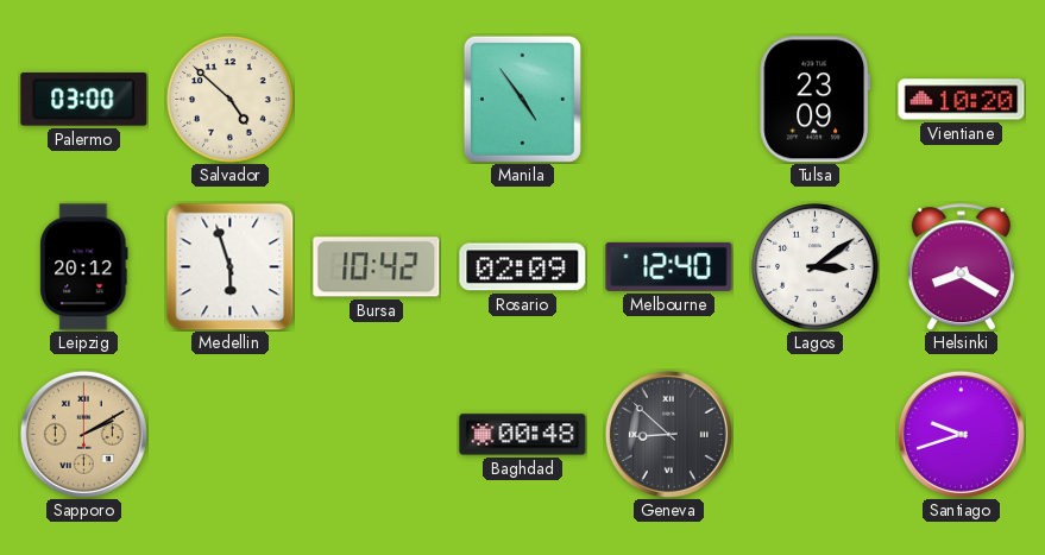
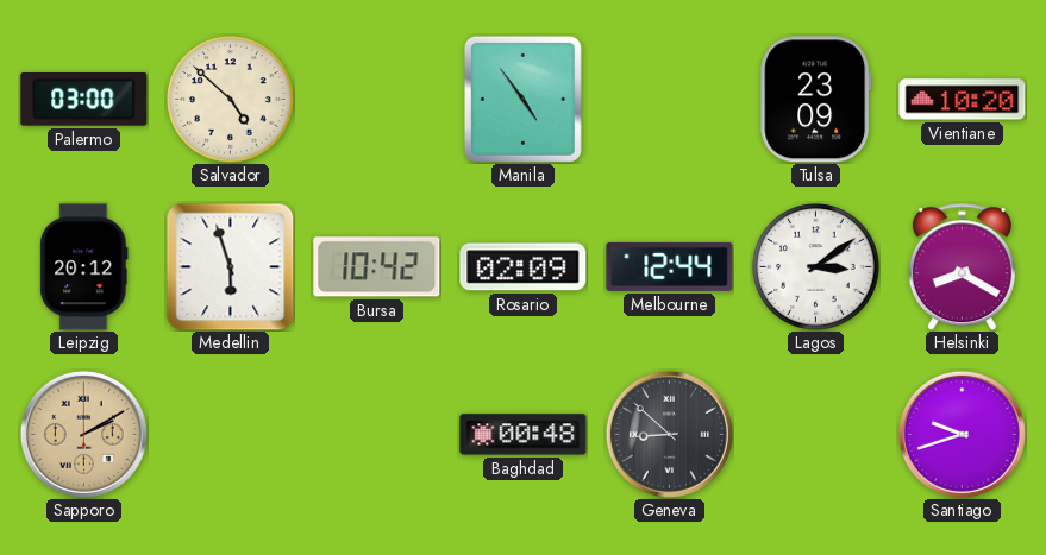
Melbourne: 12:40 -> 12:44 (670, 266)
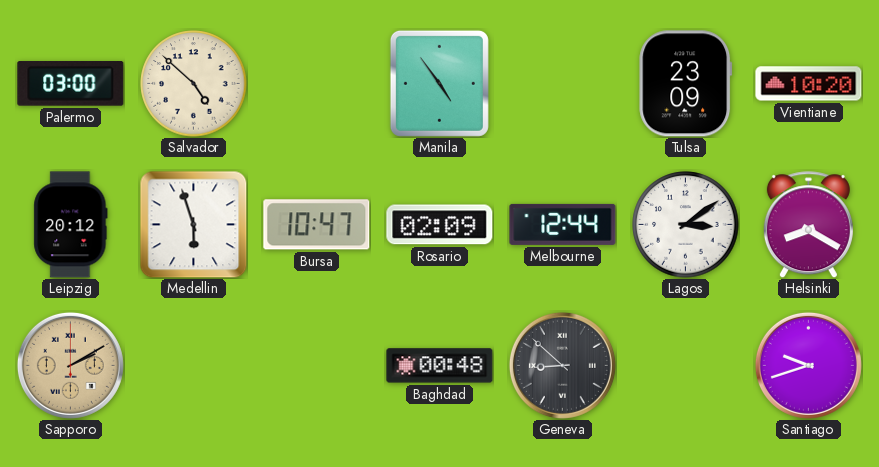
Bursa: 10:42 -> 10:47 (317, 225)
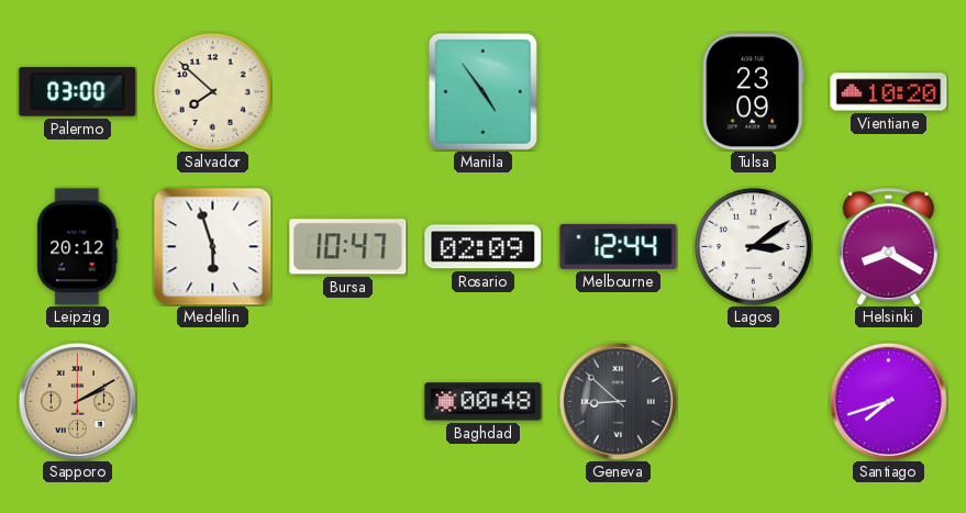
Salvador: 4:52 -> 7:52 (213, 92)
Santiago: 9:42 -> 7:42 (888, 401)
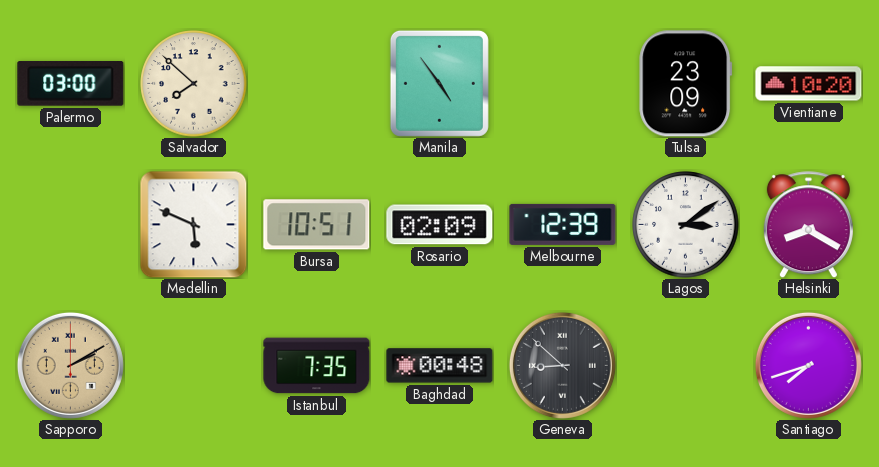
Leipzig: 20:12 -> none (78, 247)
Medellin: 5:57 -> 5:49 (193, 224)
Bursa: 10:47 -> 10:51 (317, 225)
Melbourne: 12:44 -> 12:39 (563, 224)
Istanbul: none -> 7:35 (317, 366)
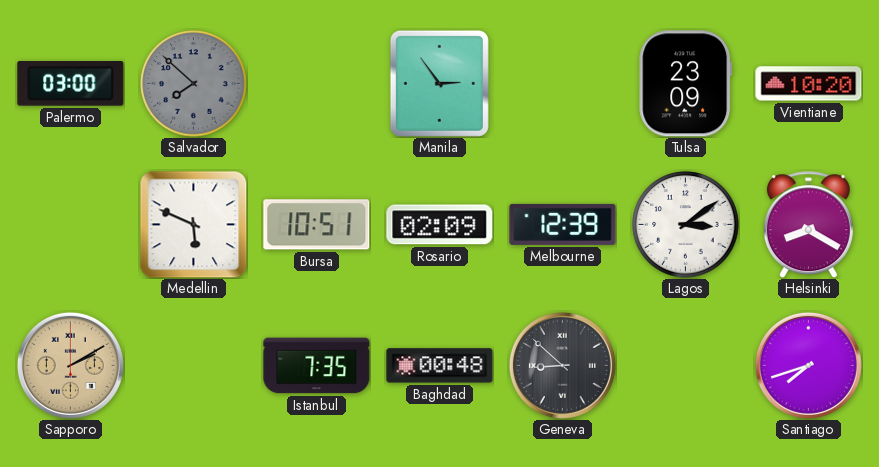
Salvador dial: cream -> grey (194, 84)
Manila: 4:54 -> 2:54 (439, 83)
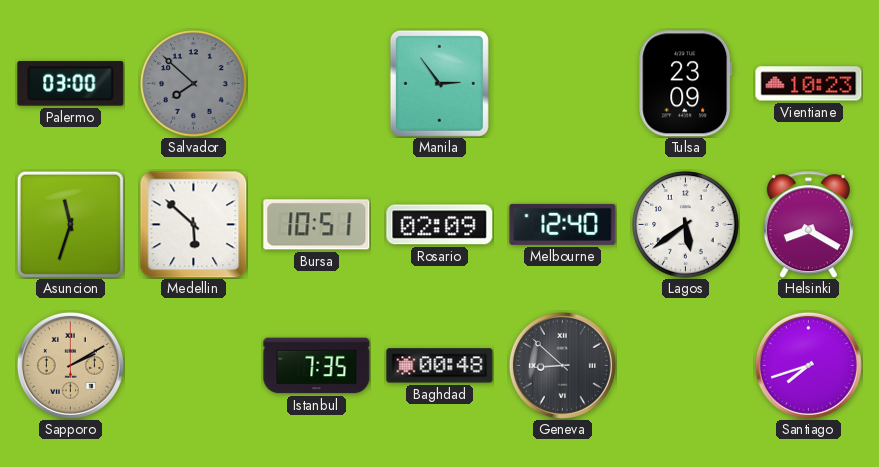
Vientiane: 10:20 -> 10:23 (809, 84)
Asuncion: none -> 11:33 (70, 224)
Medellin: 5:49 -> 5:52 (193, 224)
Melbourne: 12:39 -> 12:40 (563, 224)
Lagos: 3:09 -> 5:39 (686, 225)
